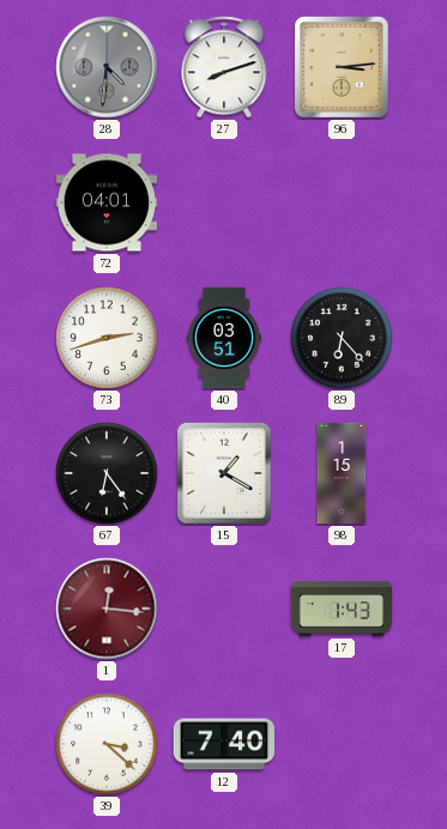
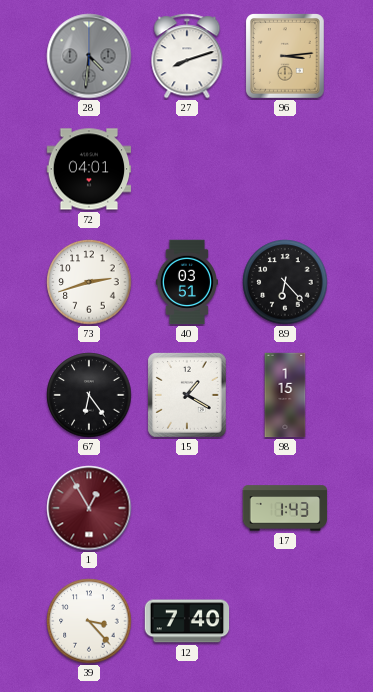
1: 12:16 -> 12:55 (89, 508)
39: 3:22 -> 3:23 (89, 621)
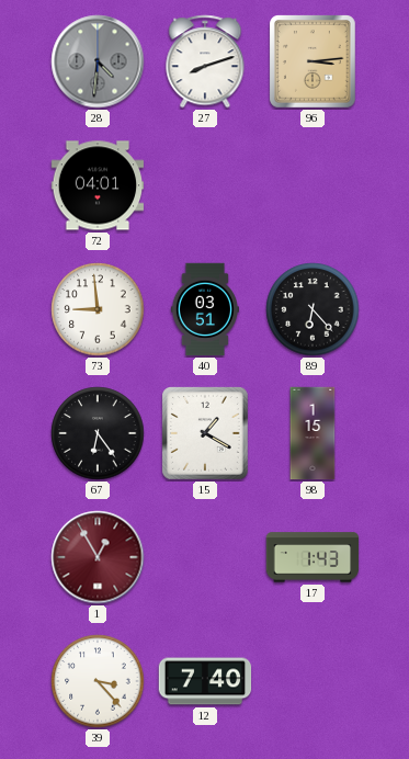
73: 2:42 -> 8:59 (98, 309)
